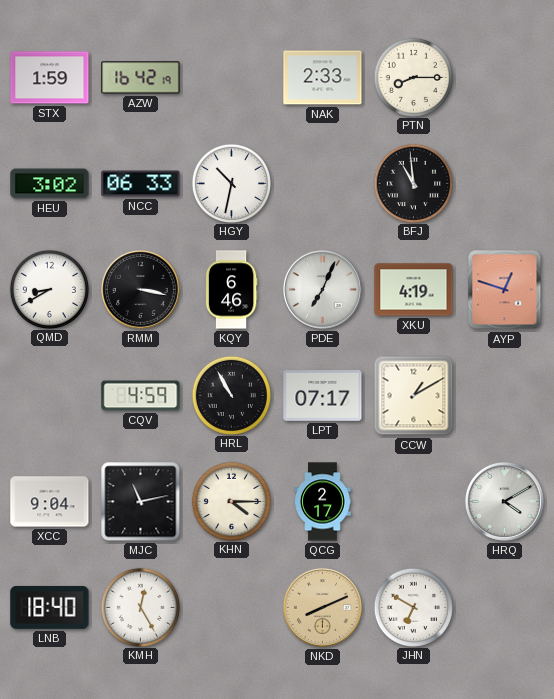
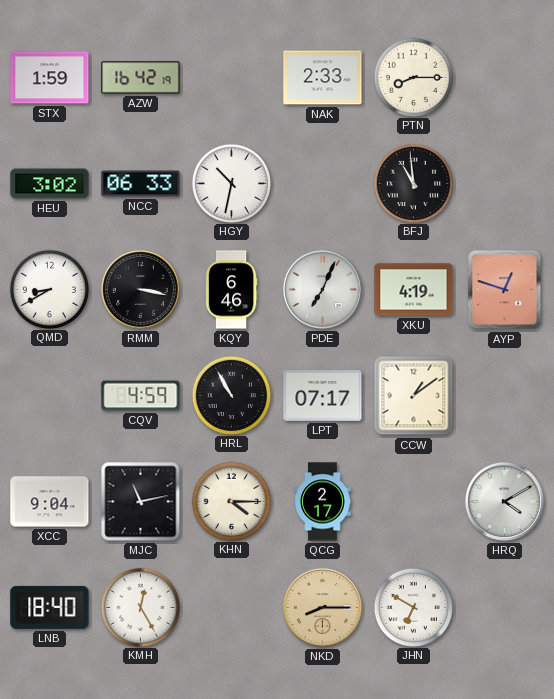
CCW: 1:10 -> 1:09 (414, 396)
NKD: 8:11 -> 8:15 (322, 607)
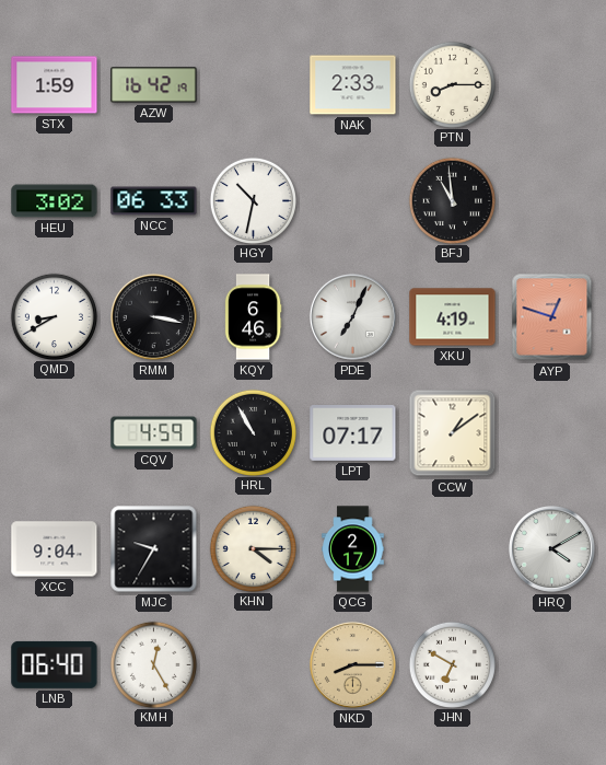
MJC: 11:13 -> 9:35 (154, 549)
LNB: 18:40 -> 06:40 (55, 664)
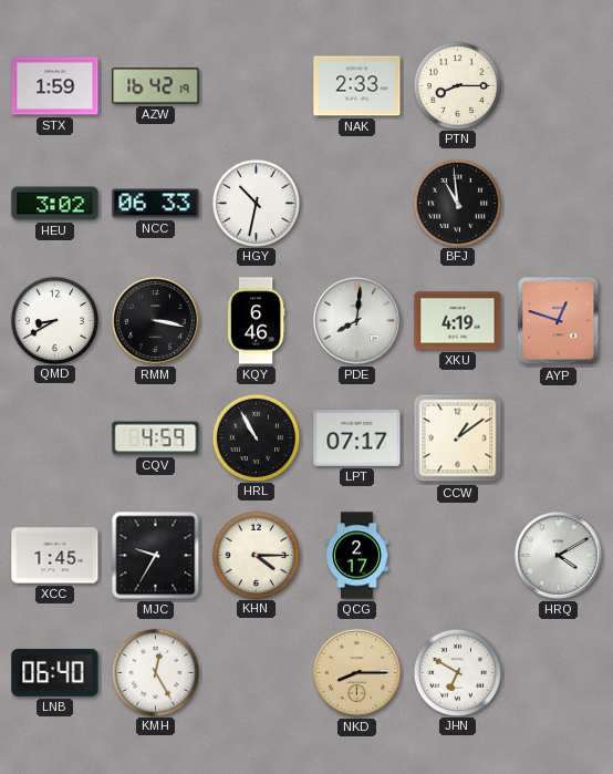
PDE: 7:04 -> 8:01 (356, 320)
XCC: 9:04 -> 1:45 (55, 556)
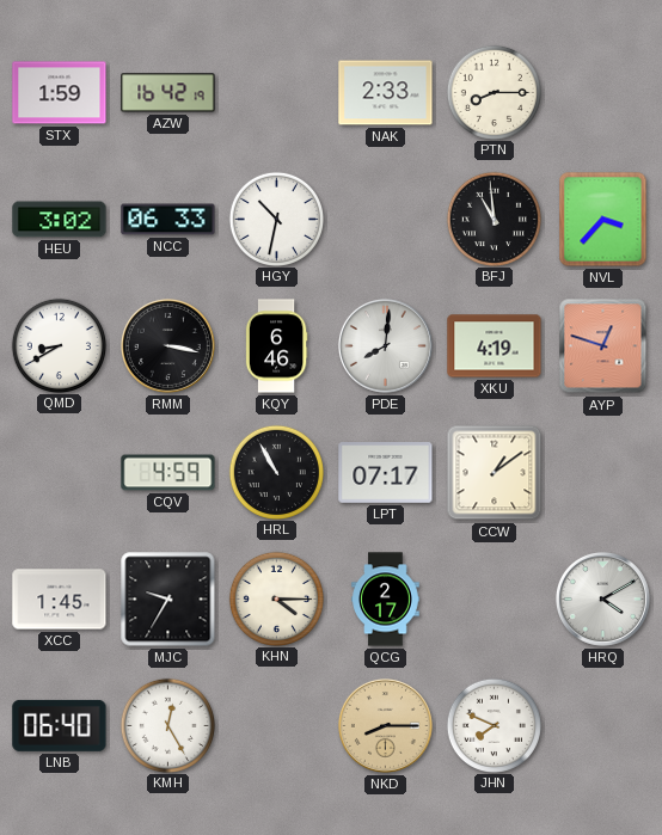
NVL: none -> 3:37 (603, 220)
JHN: 6:50 -> 7:49 (494, 725)
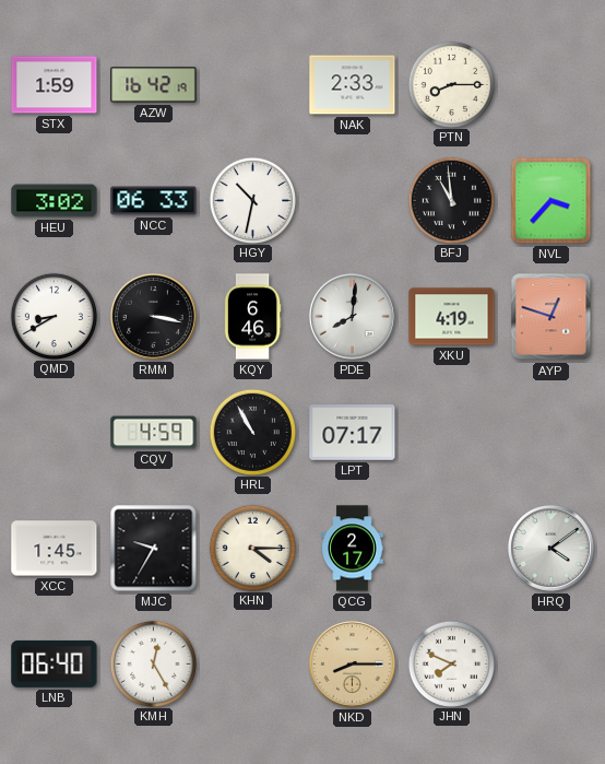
CCW: 1:09 -> none (495, 473)
HRQ: 4:10 -> 4:09 (550, 548)
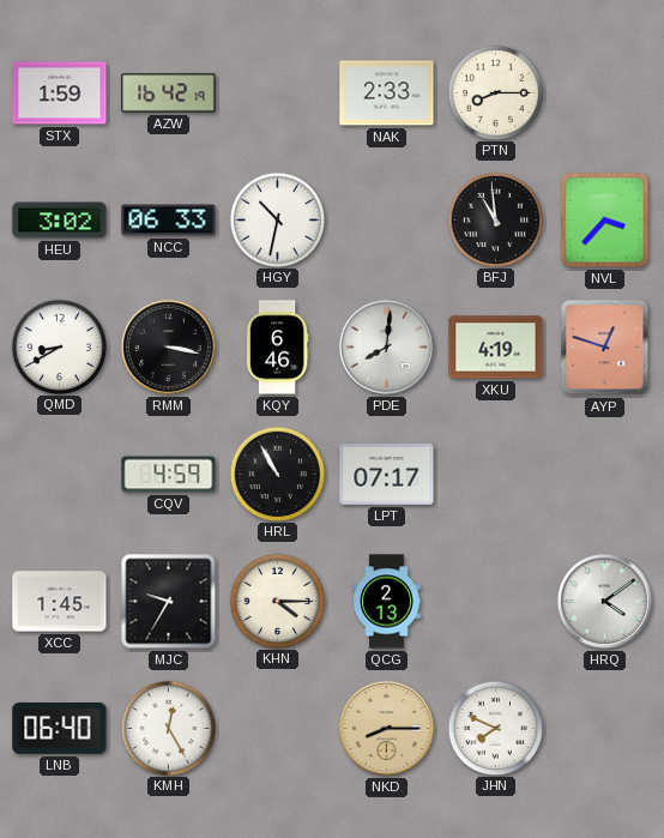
QCG: 2:17 -> 2:13 (387, 602)
